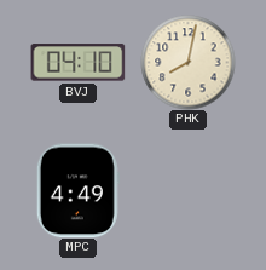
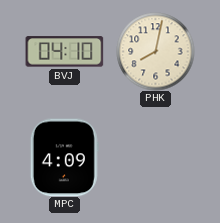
MPC: 4:49 -> 4:09 (64, 157)
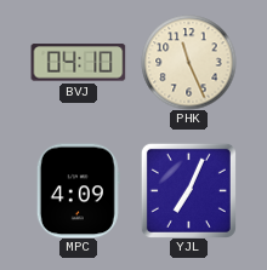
PHK: 8:02 -> 11:26 (188, 62)
YJL: none -> 7:04 (188, 190)
